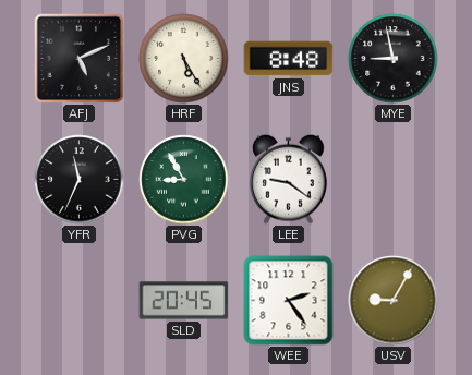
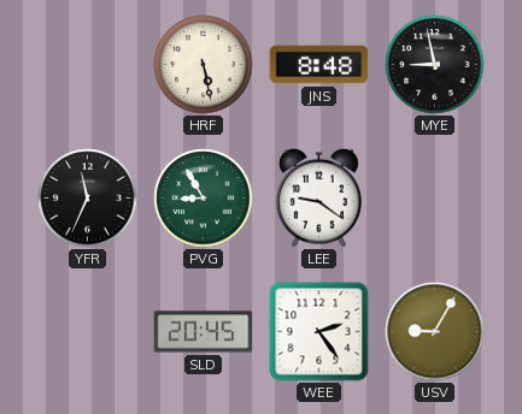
AFJ: 5:11 -> none (78, 58)
HRF: 5:25 -> 5:28 (204, 65)
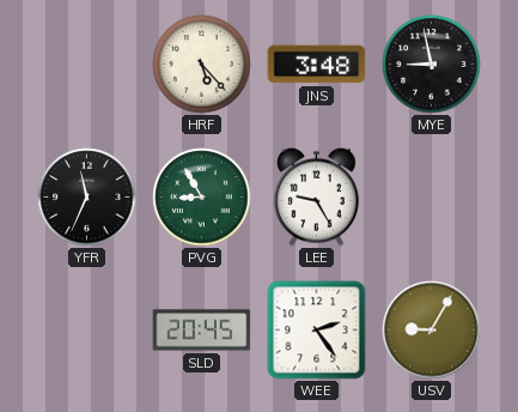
HRF: 5:28 -> 5:23 (202, 65)
JNS: 8:48 -> 3:48 (317, 65)
LEE: 9:21 -> 9:25 (317, 196)
